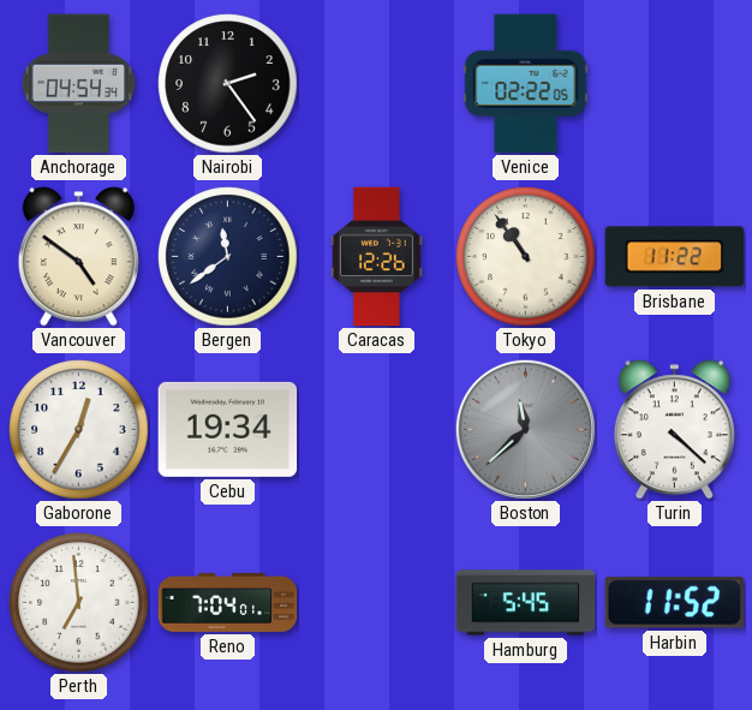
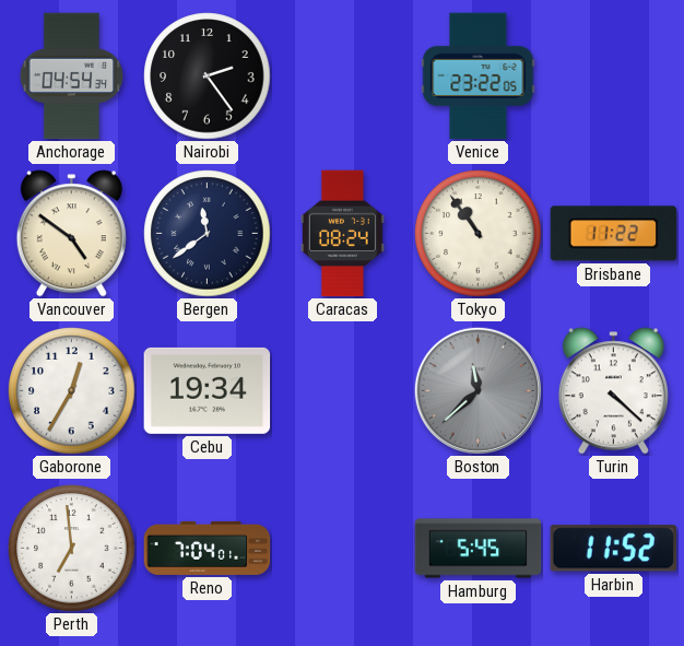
Venice: 02:22 -> 23:22 (479, 77)
Caracas: 12:26 -> 08:24 (343, 234)
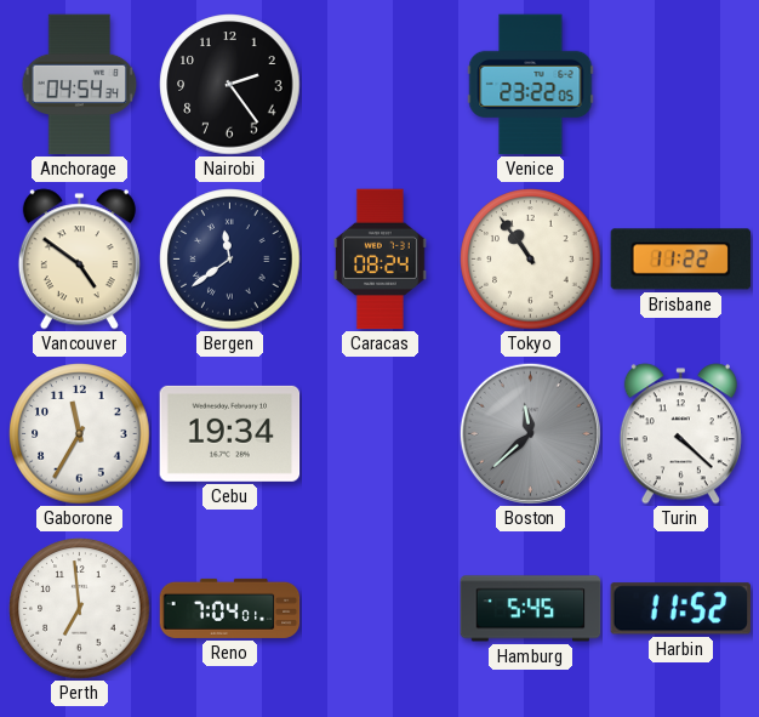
Gaborone: 12:35 -> 11:35 (80, 434)
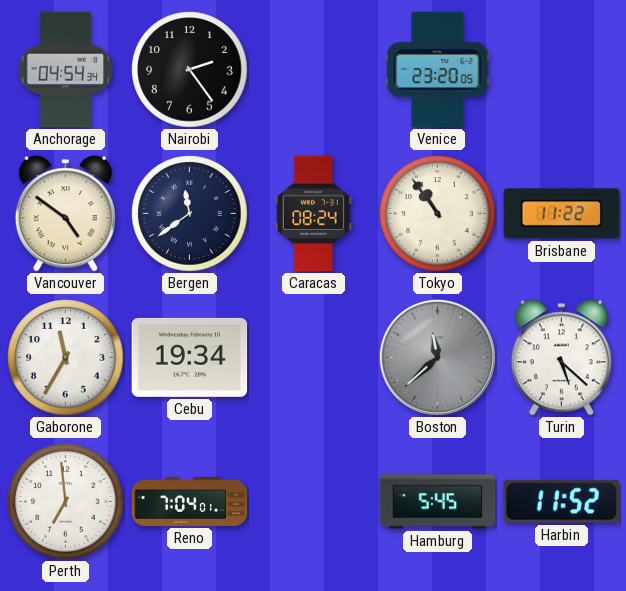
Venice: 23:22 -> 23:20 (438, 70)
Turin: 4:22 -> 5:22 (561, 358)
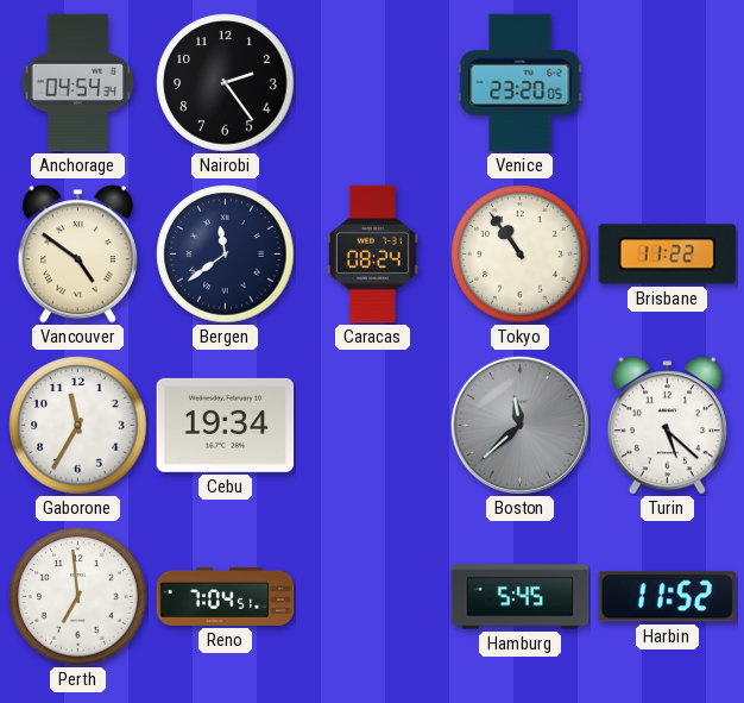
Reno: 7:04:01 -> 7:04:51 (226, 596)
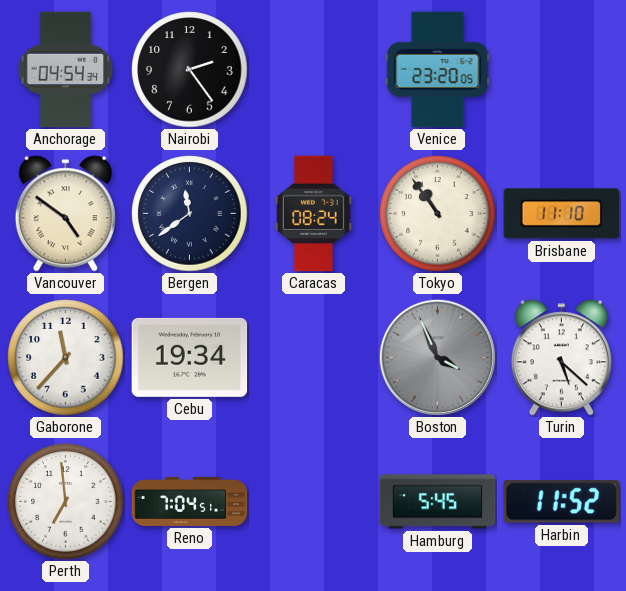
Brisbane: 11:22 -> 11:10 (562, 214)
Gaborone: 11:35 -> 11:37 (66, 358)
Boston: 11:38 -> 3:56 (437, 357)
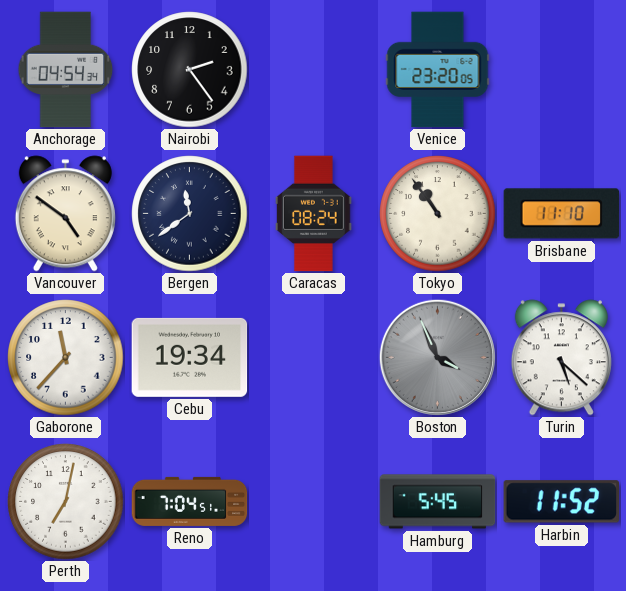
Perth: 6:59 -> 7:02 (66, 502)
